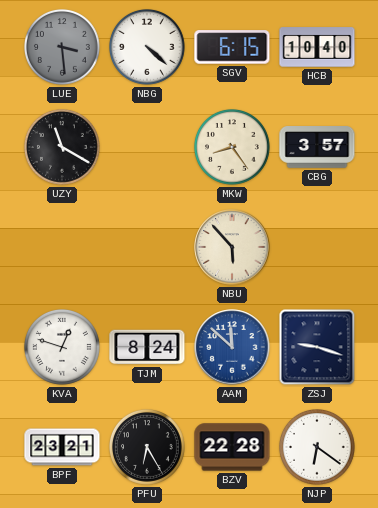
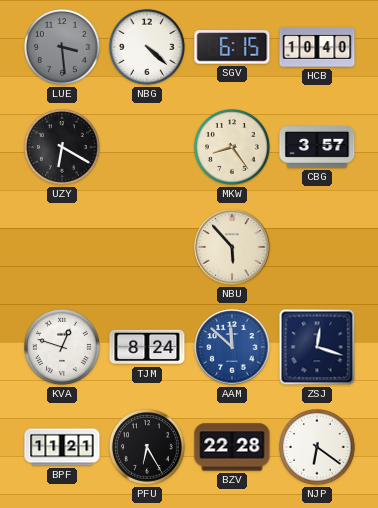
UZY: 11:20 -> 6:20 (63, 148)
ZSJ: 9:18 -> 12:18 (317, 347)
BPF: 23:21 -> 11:21 (62, 447)
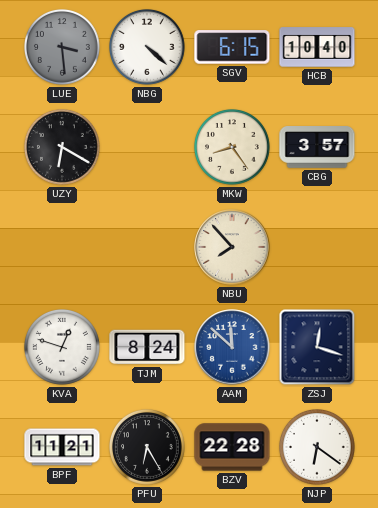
NBU: 5:53 -> 7:53 (232, 247)
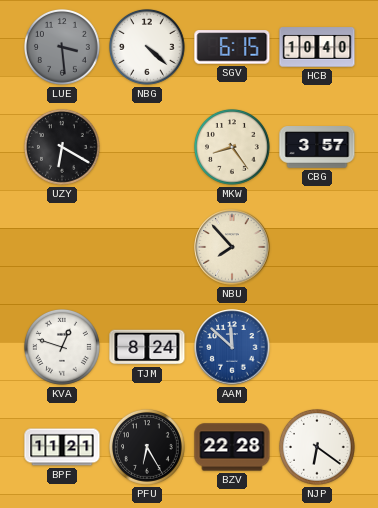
ZSJ: 12:18 -> none (317, 347)
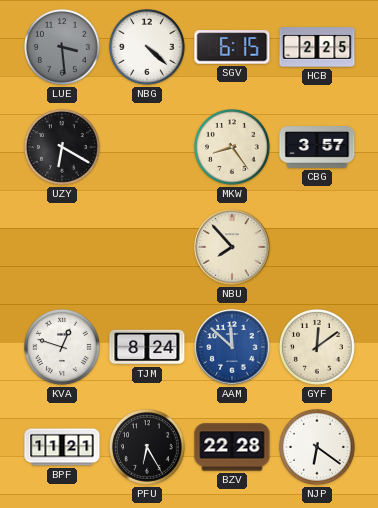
HCB: 10:40 -> 2:25 (317, 47)
GYF: none -> 12:09 (318, 348)
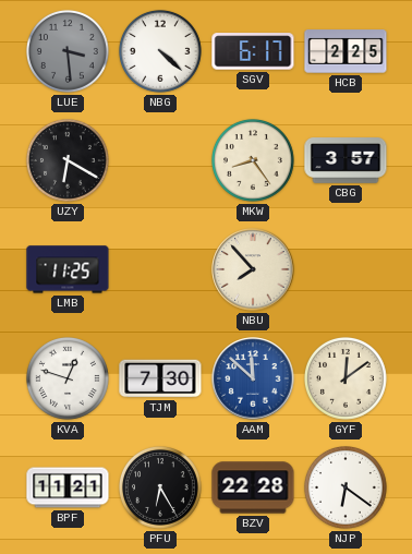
SGV: 6:15 -> 6:17 (253, 51)
LMB: none -> 11:25 (68, 269)
TJM: 8:24 -> 7:30 (160, 378)
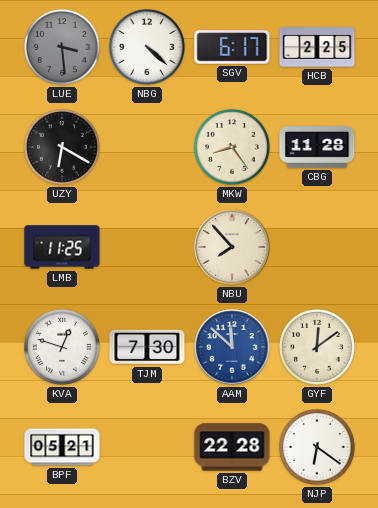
CBG: 3:57 -> 11:28 (317, 148)
BPF: 11:21 -> 05:21 (62, 447)
PFU: 6:25 -> none (161, 489)
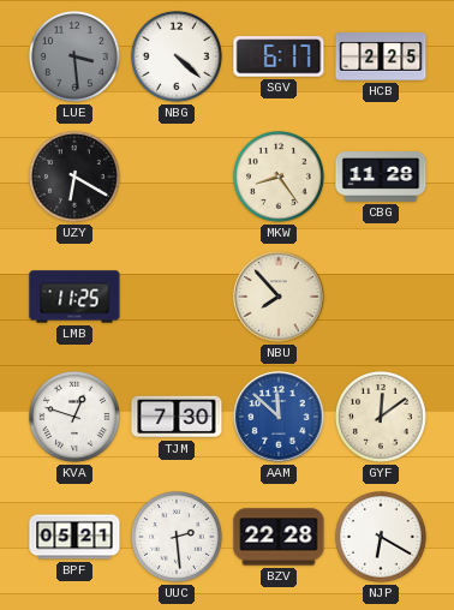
UUC: none -> 2:29 (178, 538)
NJP: 6:21 -> 6:20 (382, 538)
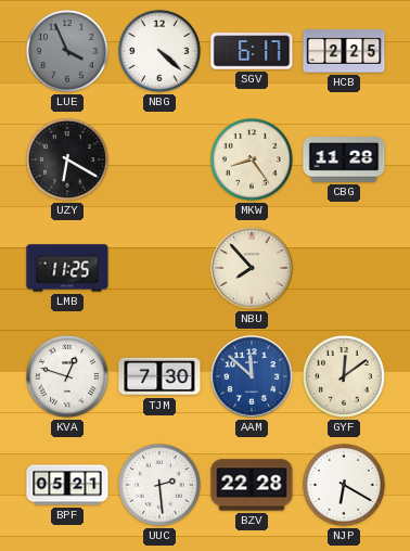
LUE: 3:29 -> 3:56 (68, 52)
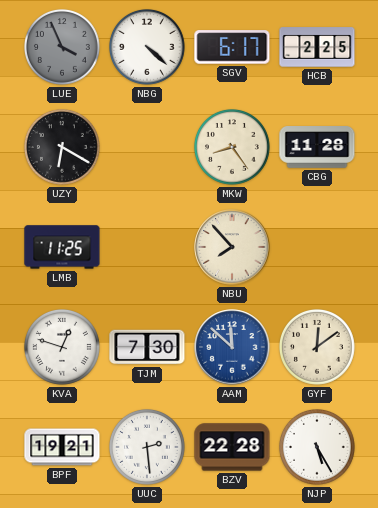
BPF: 05:21 -> 19:21 (62, 447)
NJP: 6:20 -> 5:25 (318, 448)
